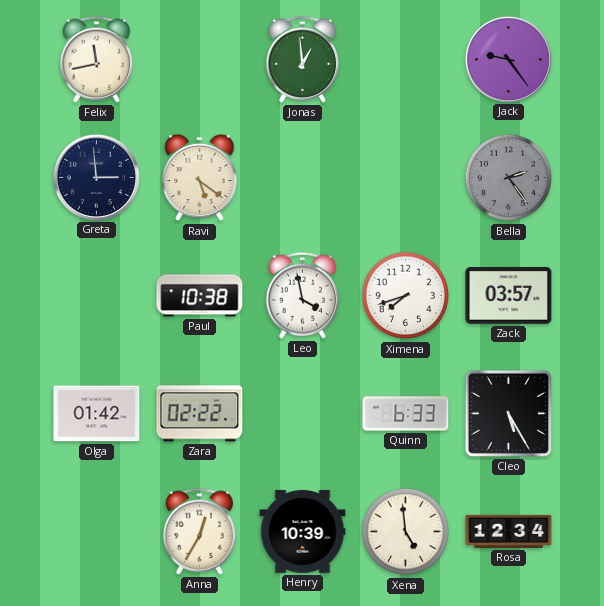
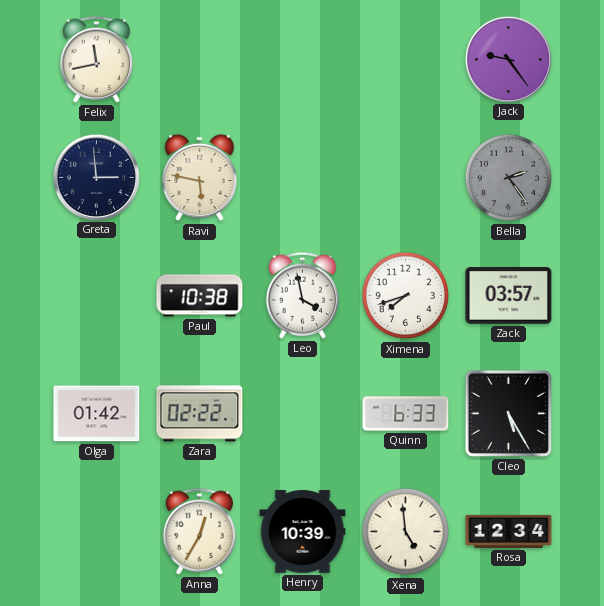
Jonas: 12:59 -> none (303, 59)
Ravi: 5:21 -> 5:47 (200, 178)
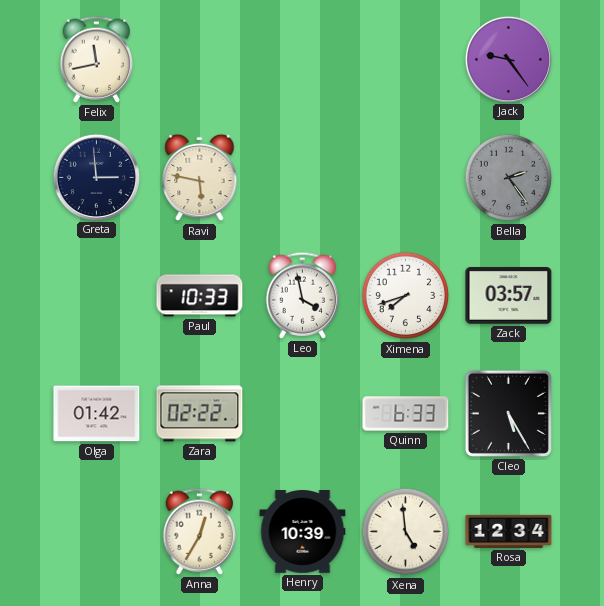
Paul: 10:38 -> 10:33 (200, 296)
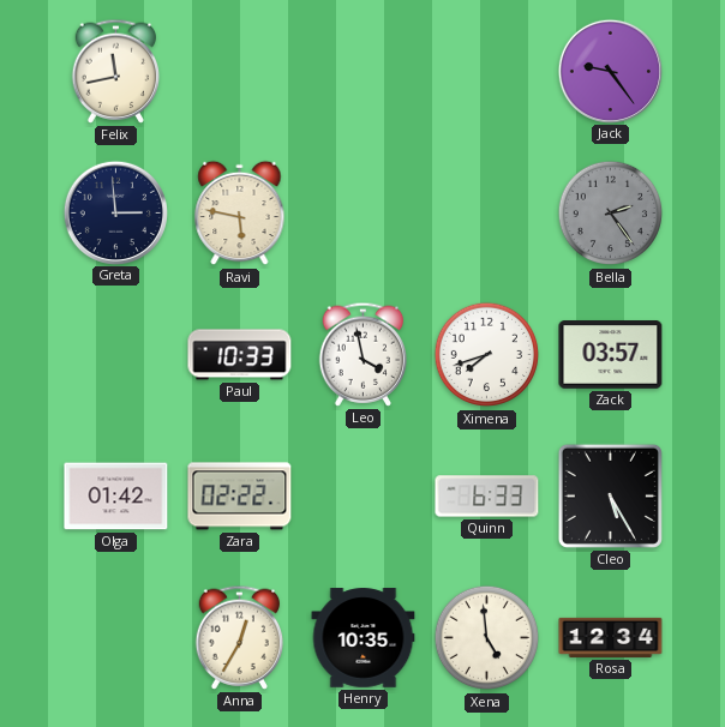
Henry: 10:39 -> 10:35 (364, 638)
